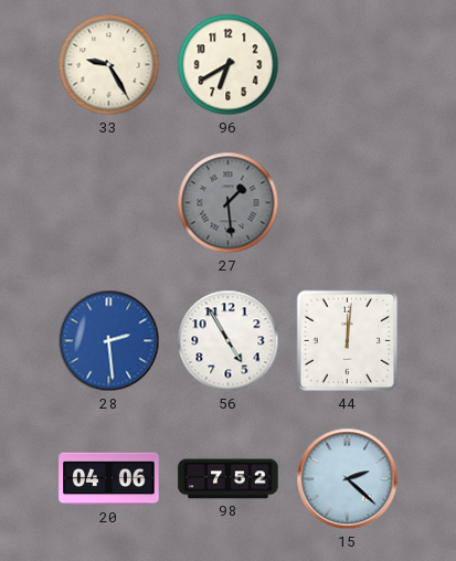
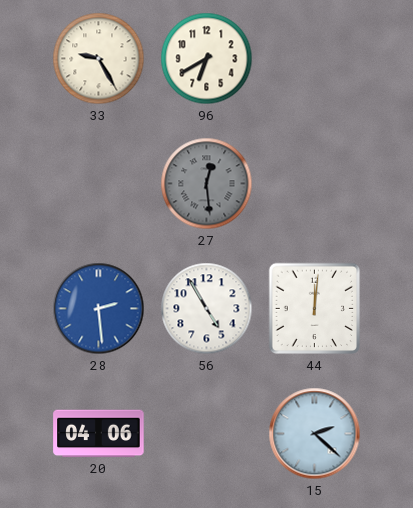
27: 1:29 -> 12:29 (207, 184)
98: 7:52 -> none (229, 479)
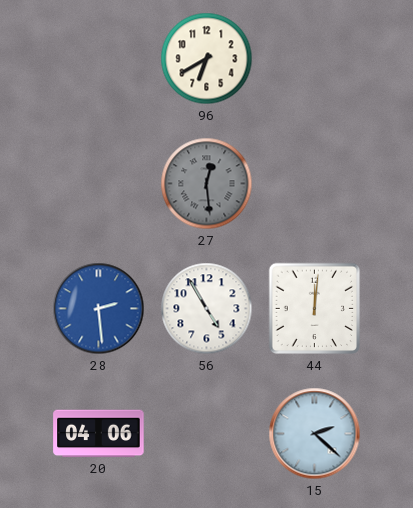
33: 9:25 -> none (99, 59)
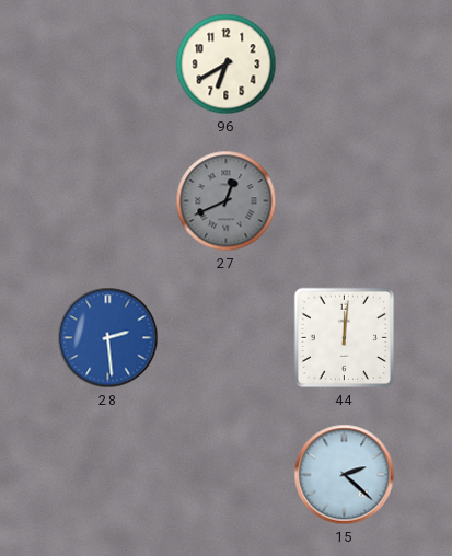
27: 12:29 -> 12:41 (227, 201)
56: 4:55 -> none (207, 309)
20: 04:06 -> none (99, 434)
